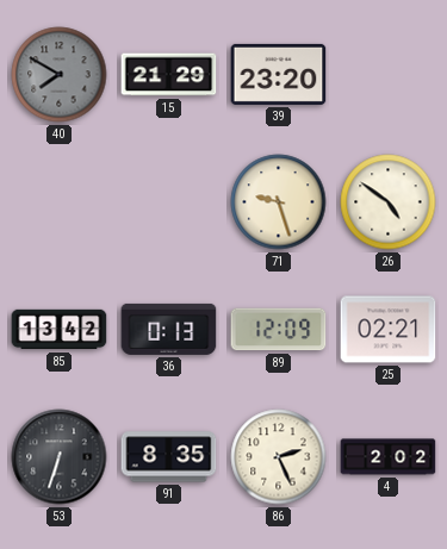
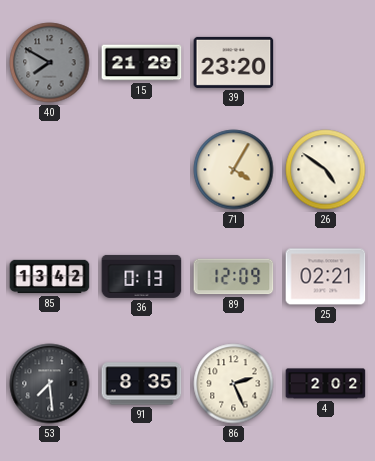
71: 9:27 -> 4:05 (234, 170)
53: 6:33 -> 7:29 (50, 384)
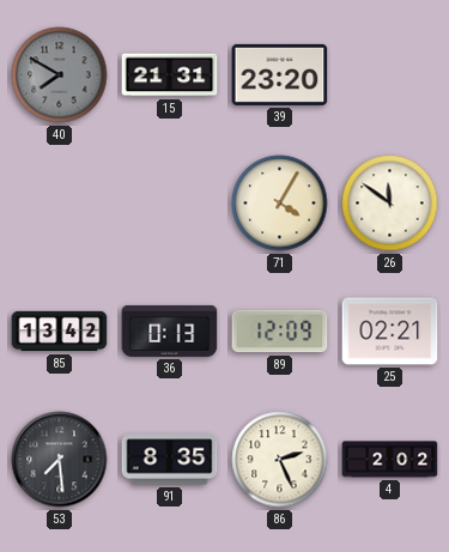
15: 21:29 -> 21:31 (170, 75)
26: 4:51 -> 11:51 (390, 204)
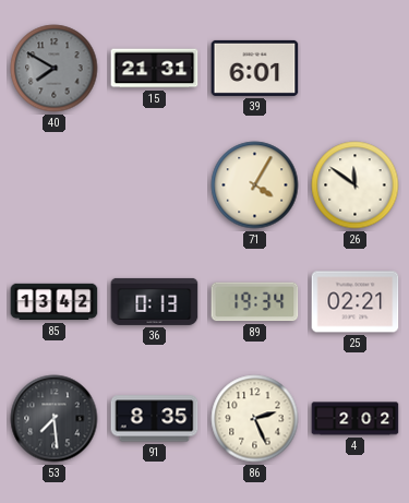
39: 23:20 -> 6:01 (255, 68)
89: 12:09 -> 19:34 (255, 302)
